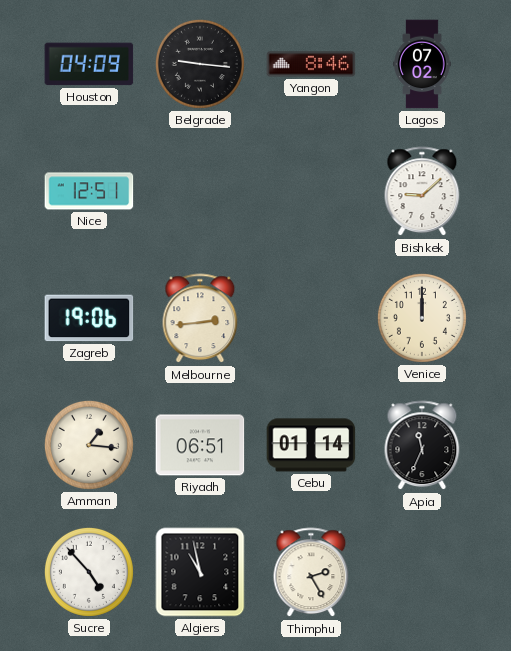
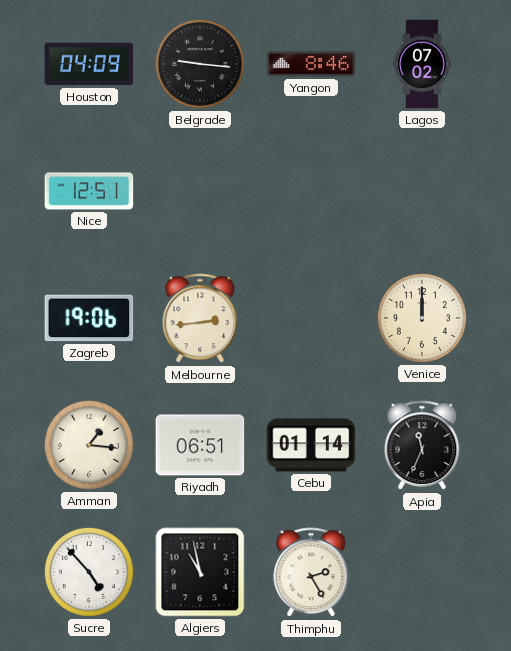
Bishkek: 9:08 -> none (422, 192)
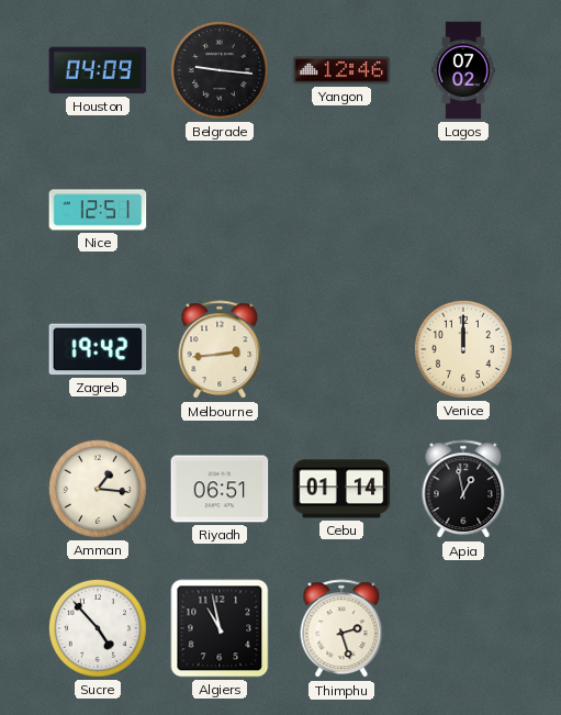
Yangon: 8:46 -> 12:46 (341, 70)
Zagreb: 19:06 -> 19:42 (98, 349)
Apia: 11:34 -> 12:58 (463, 490)
Thimphu: 2:25 -> 2:27 (341, 629)
